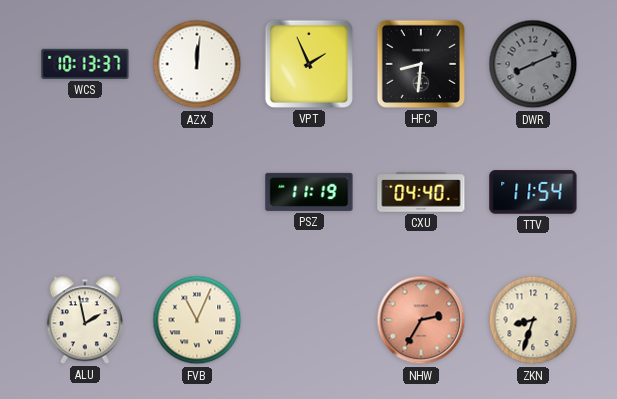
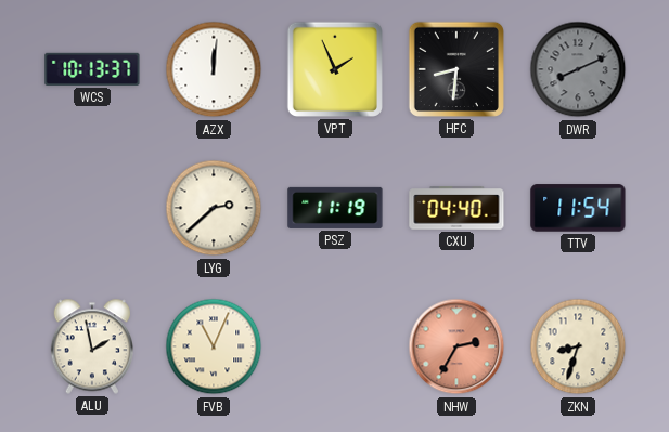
LYG: none -> 2:38 (214, 208)
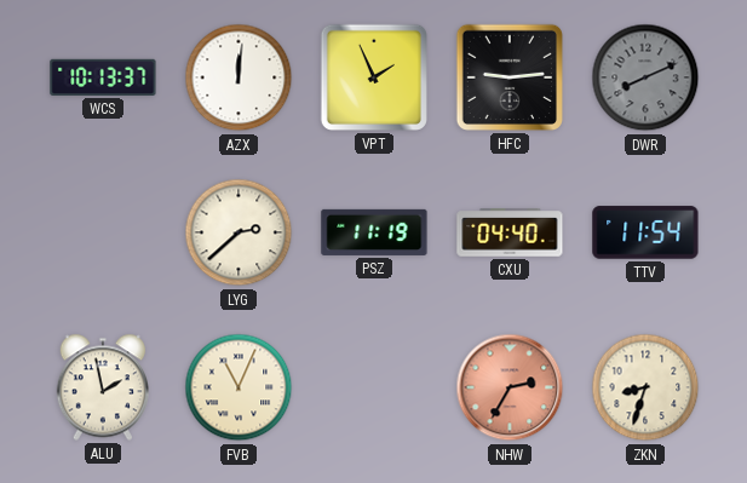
HFC: 8:31 -> 9:14 (510, 77)
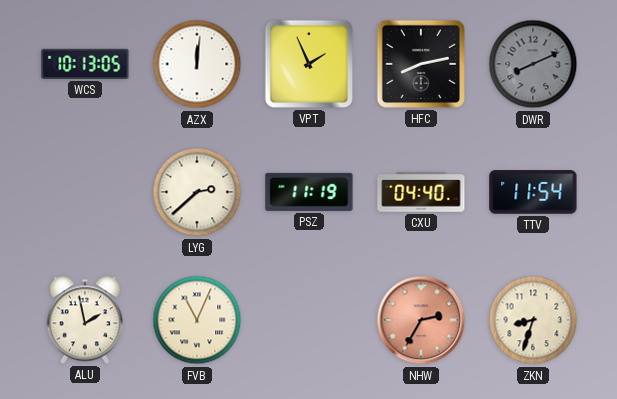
WCS: 10:13:37 -> 10:13:05 (85, 64)
HFC: 9:14 -> 8:13 (421, 64)
